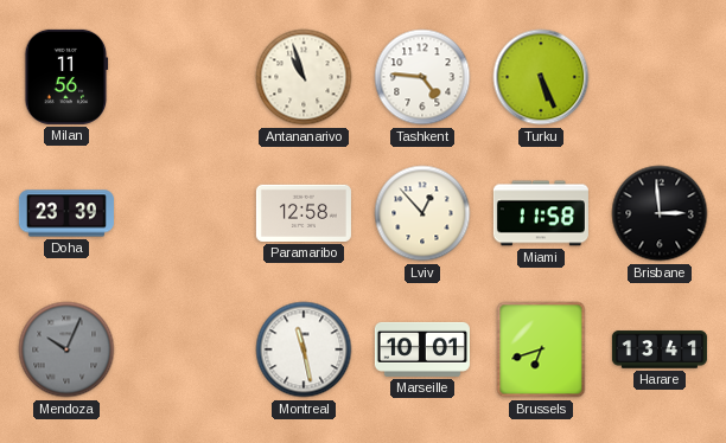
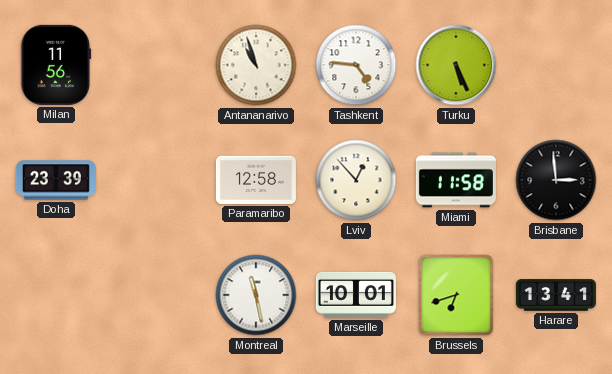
Mendoza: 10:04 -> none (66, 349)
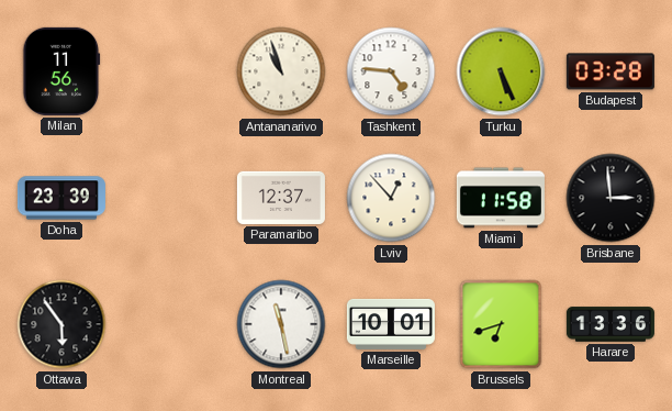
Budapest: none -> 03:28 (611, 71)
Paramaribo: 12:58 -> 12:37 (281, 198)
Ottawa: none -> 5:54 (61, 324)
Harare: 13:41 -> 13:36 (611, 324)
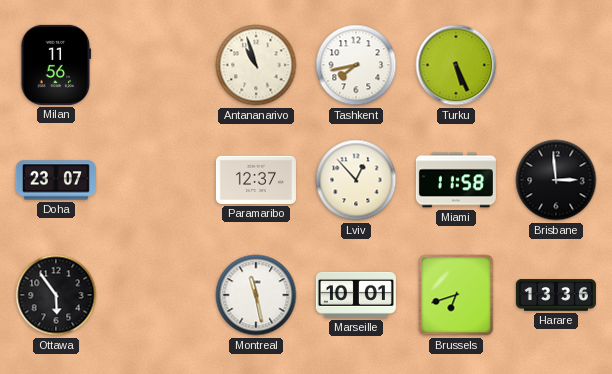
Tashkent: 4:46 -> 7:43 (356, 65)
Budapest: 03:28 -> none (611, 71)
Doha: 23:39 -> 23:07 (56, 180)
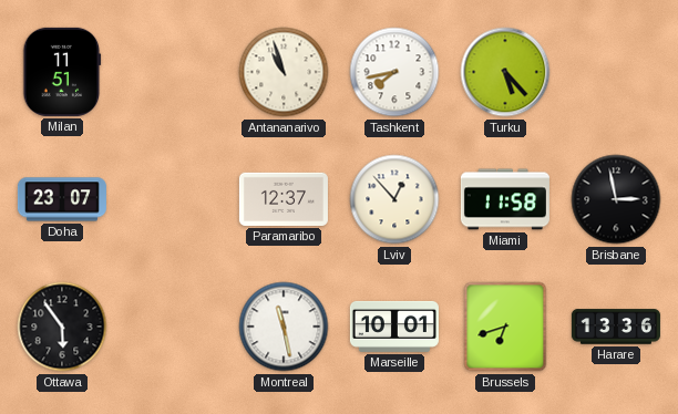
Milan: 11:56 -> 11:51 (62, 72)
Turku: 5:26 -> 5:23 (505, 72)
Brisbane: 2:59 -> 2:58 (616, 199)
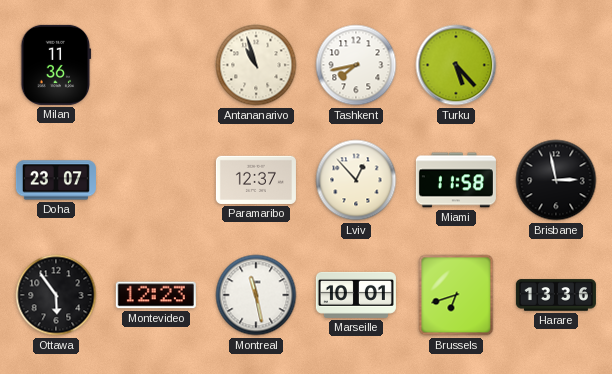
Milan: 11:51 -> 11:36 (56, 65)
Montevideo: none -> 12:23 (156, 295)
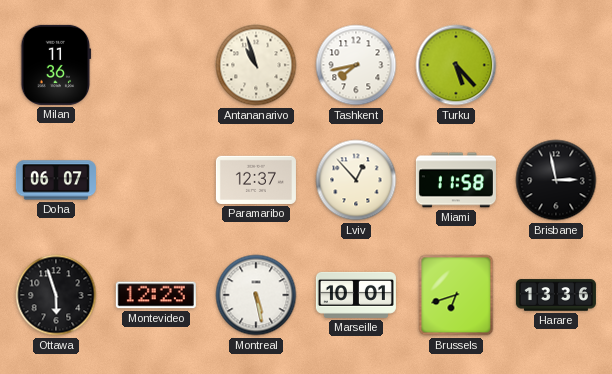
Doha: 23:07 -> 06:07 (56, 180)
Ottawa: 5:54 -> 5:57 (56, 295)
Montreal: 11:28 -> 5:28 (256, 295)
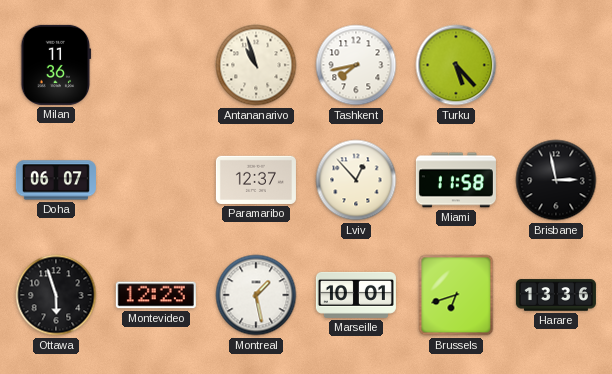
Montreal: 5:28 -> 1:28 (256, 295)
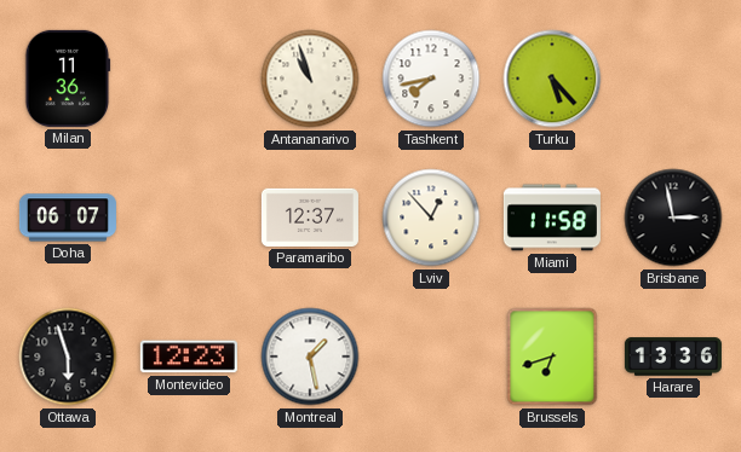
Marseille: 10:01 -> none (356, 295)
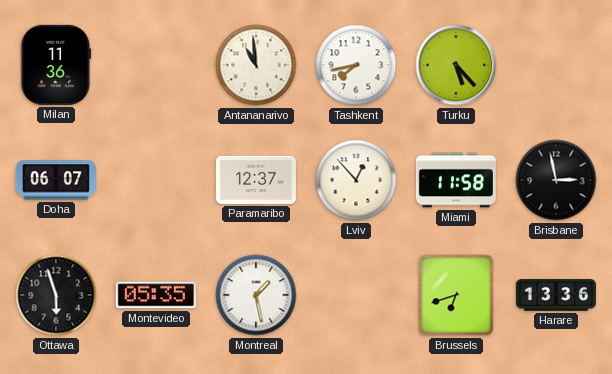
Antananarivo: 10:57 -> 10:59 (256, 65)
Montevideo: 12:23 -> 05:35 (156, 295)
